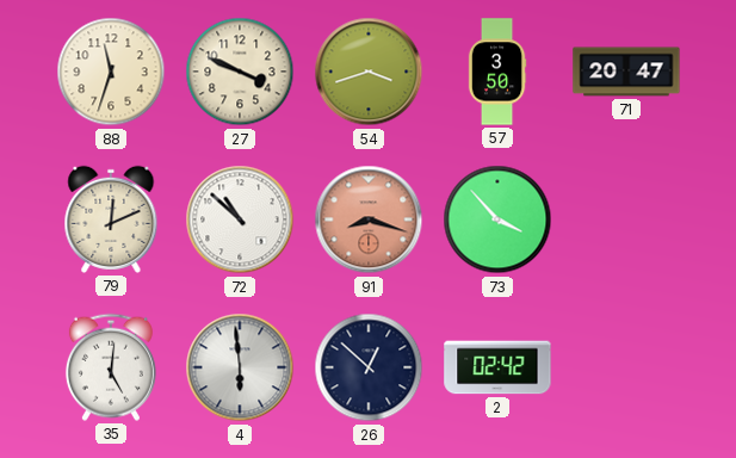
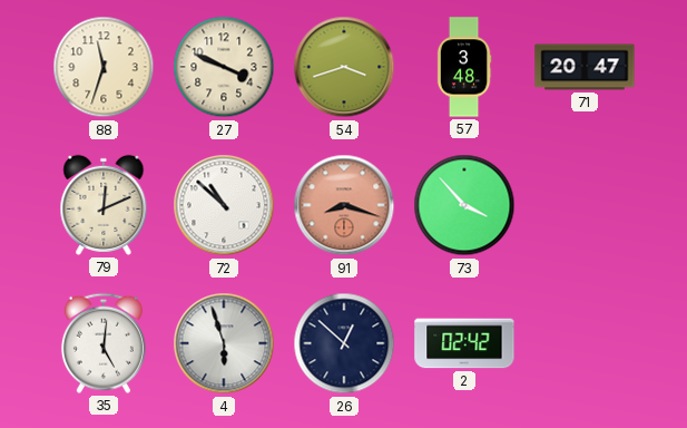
57: 3:50 -> 3:48 (464, 67)
4: 5:59 -> 5:57 (224, 343)
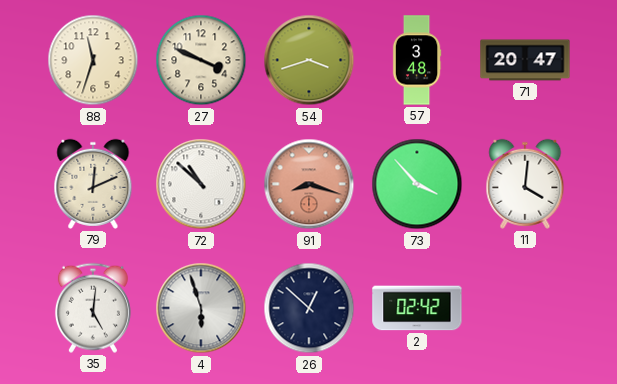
11: none -> 4:01 (525, 184)
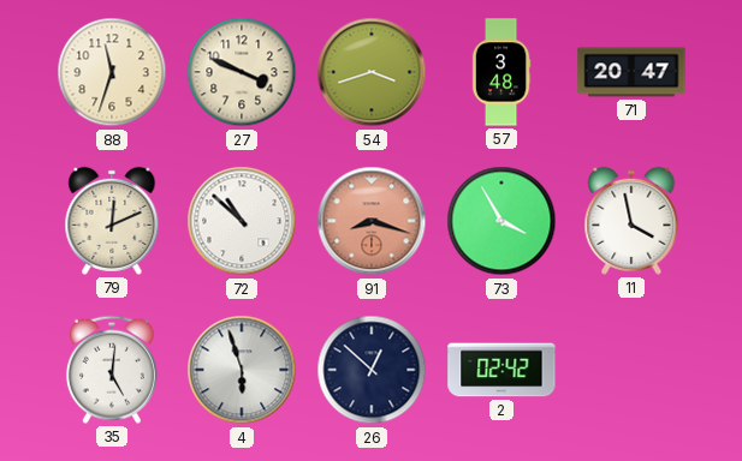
73: 3:53 -> 3:55 (501, 221)
11: 4:01 -> 3:58 (631, 221)
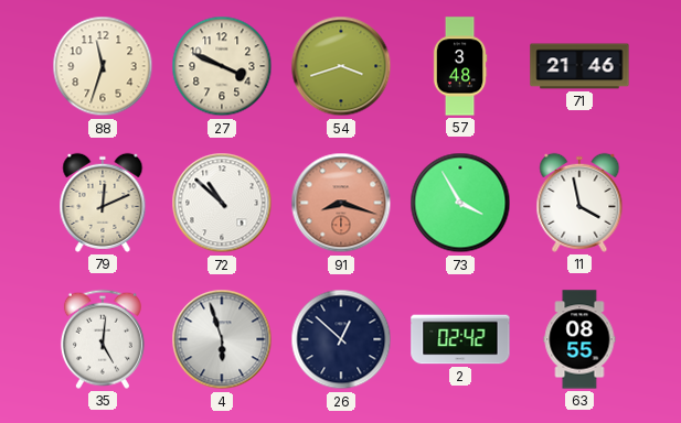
71: 20:47 -> 21:46 (579, 66)
63: none -> 08:55 (579, 339)
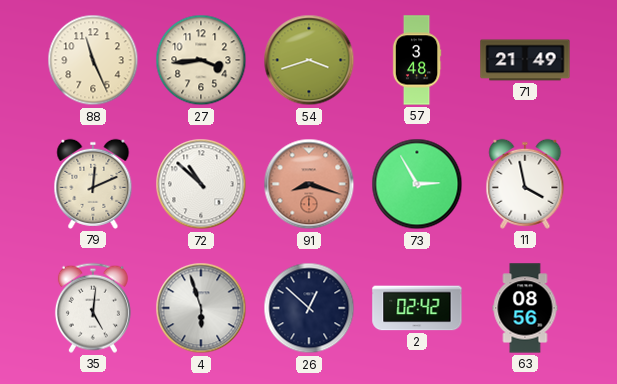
88: 11:33 -> 11:26 (93, 60)
27: 3:49 -> 3:44 (201, 60)
71: 21:46 -> 21:49 (525, 60)
73: 3:55 -> 2:55 (417, 184)
63: 08:55 -> 08:56 (525, 308)
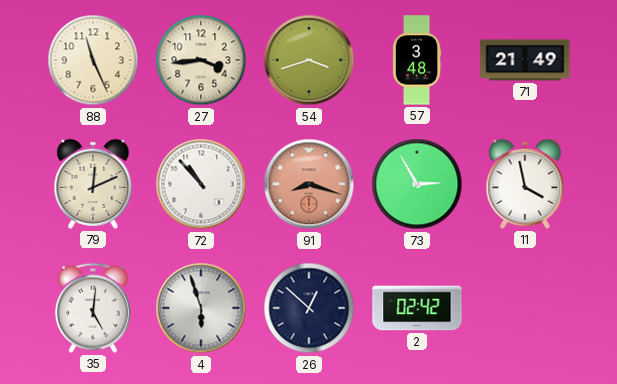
72: 10:52 -> 10:53 (201, 184)
63: 08:56 -> none (525, 308)
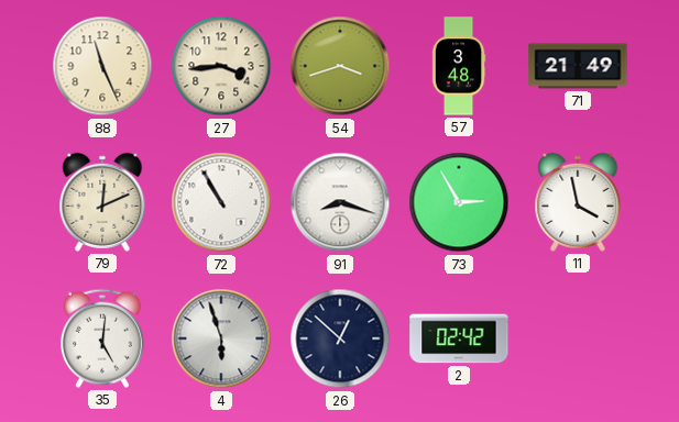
72: 10:53 -> 10:55 (221, 202)
91 dial: salmon -> white (340, 202)
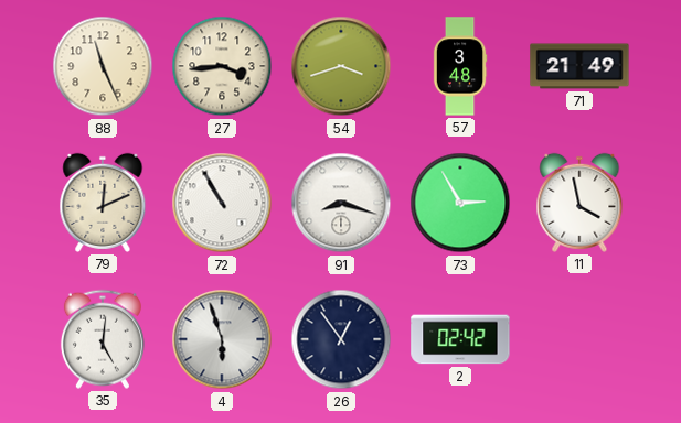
26: 12:52 -> 12:54 (341, 339)
